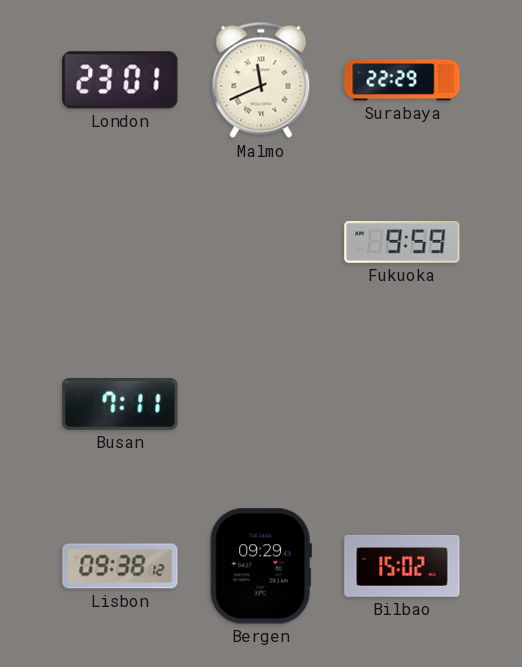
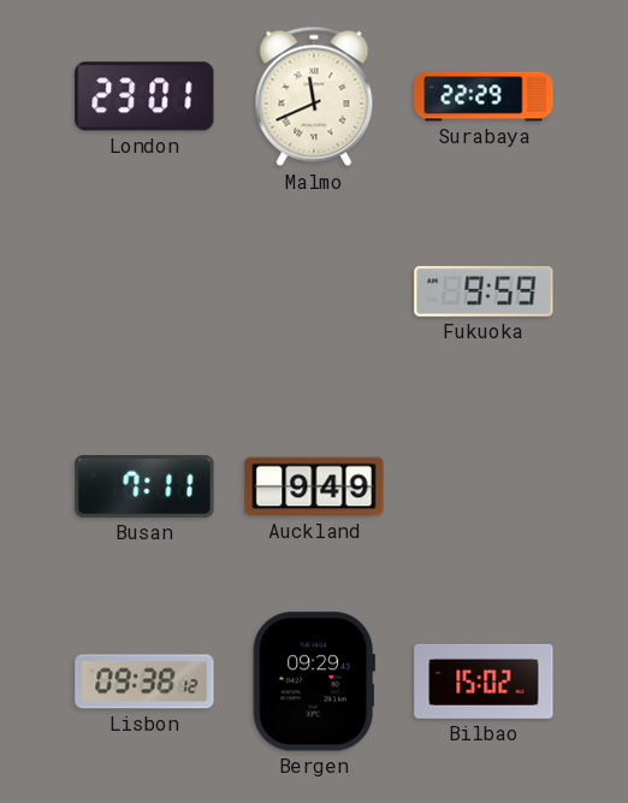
Auckland: none -> 9:49 (314, 486)
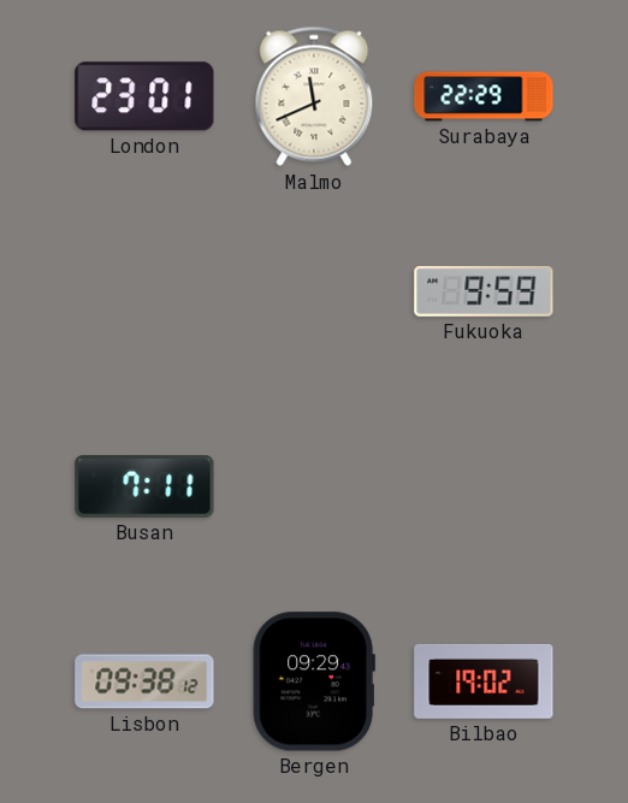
Auckland: 9:49 -> none (314, 486)
Bilbao: 15:02 -> 19:02 (484, 681)
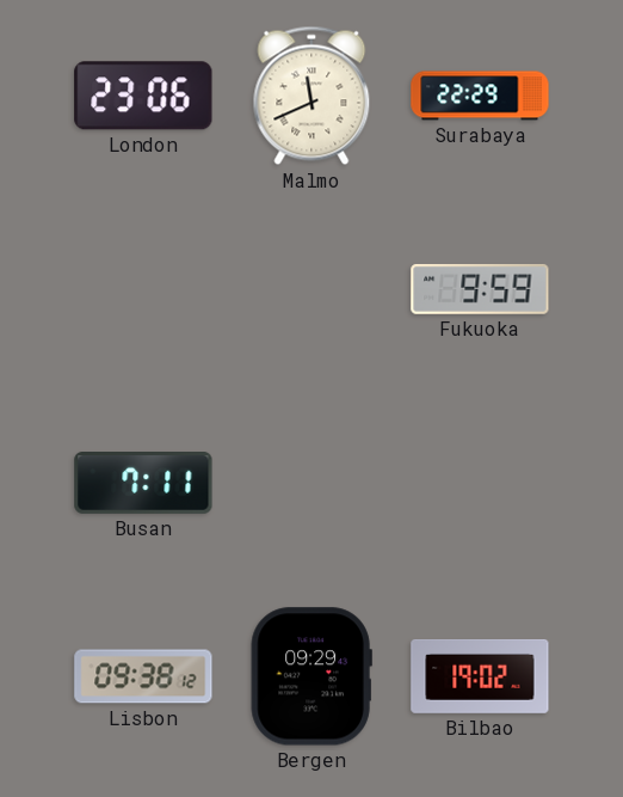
London: 23:01 -> 23:06 (143, 96)
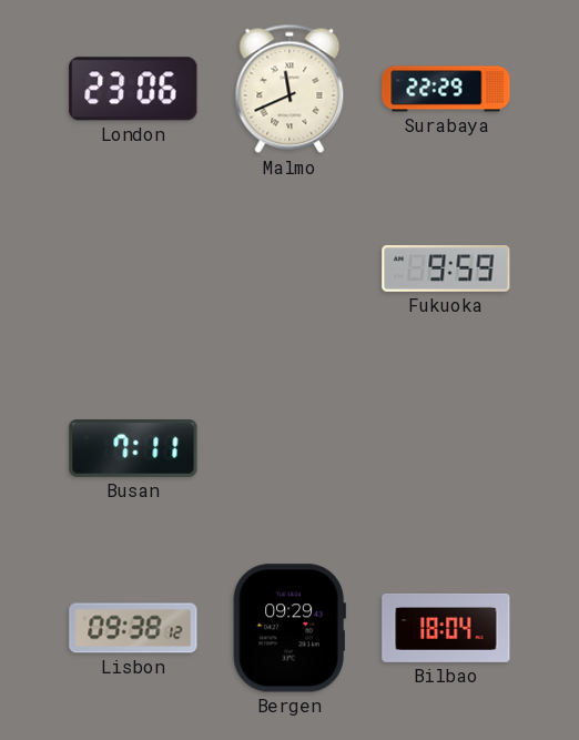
Bilbao: 19:02 -> 18:04 (446, 628)
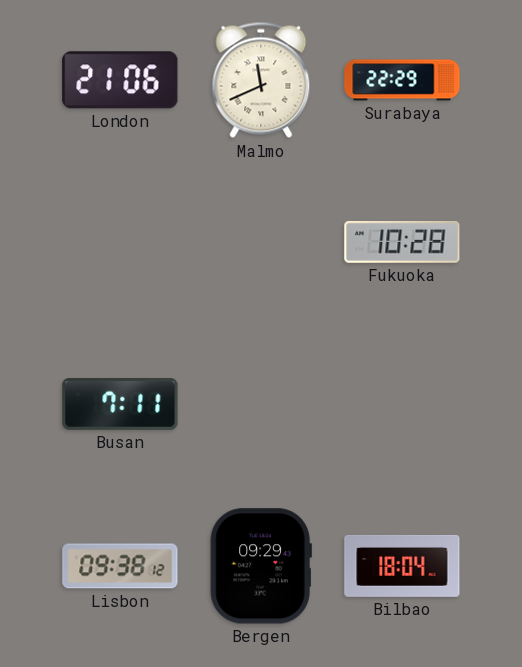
London: 23:06 -> 21:06 (120, 80)
Fukuoka: 9:59 -> 10:28 (402, 242)
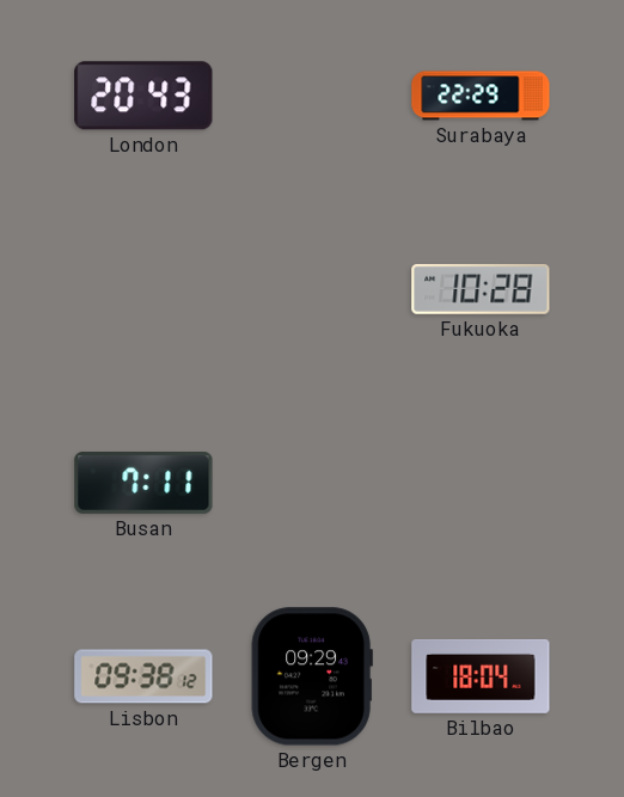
London: 21:06 -> 20:43 (143, 96)
Malmo: 11:41 -> none (261, 80)
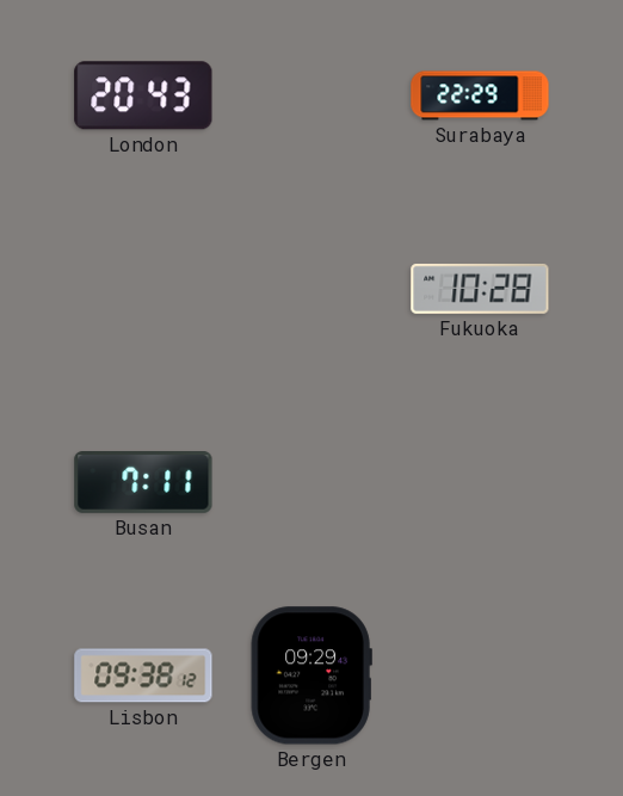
Bilbao: 18:04 -> none (481, 676)
